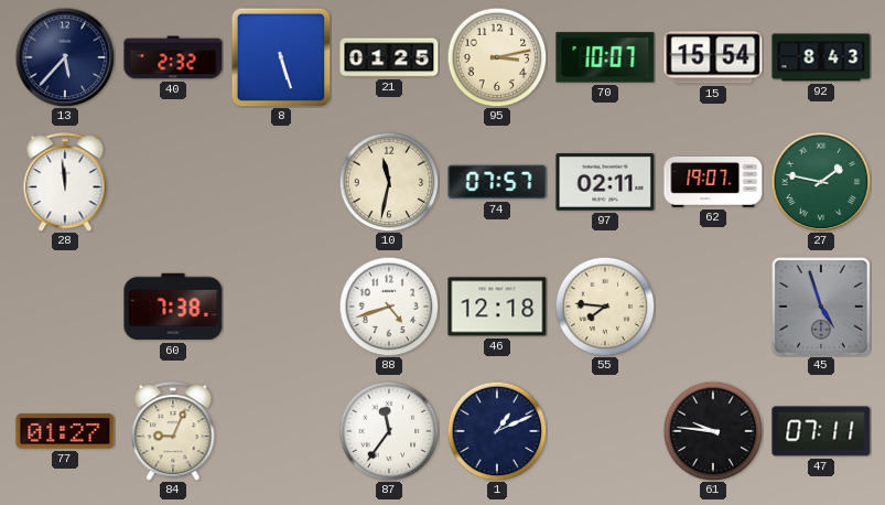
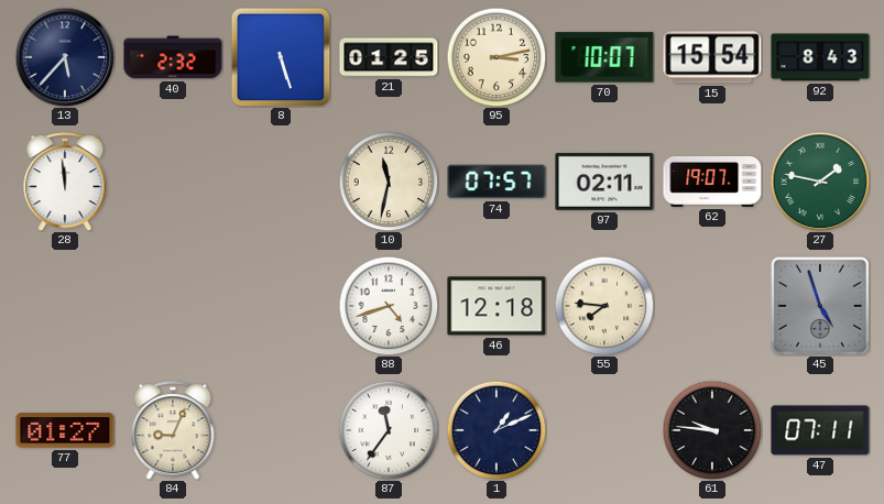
60: 7:38 -> none (173, 307)
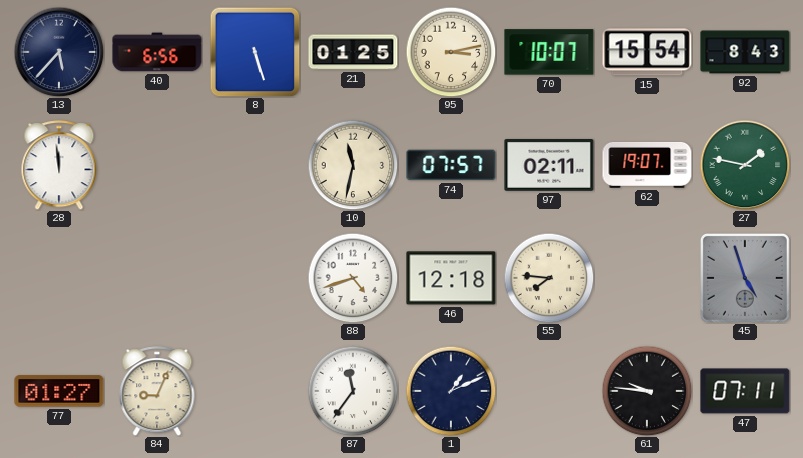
40: 2:32 -> 6:56 (157, 52)
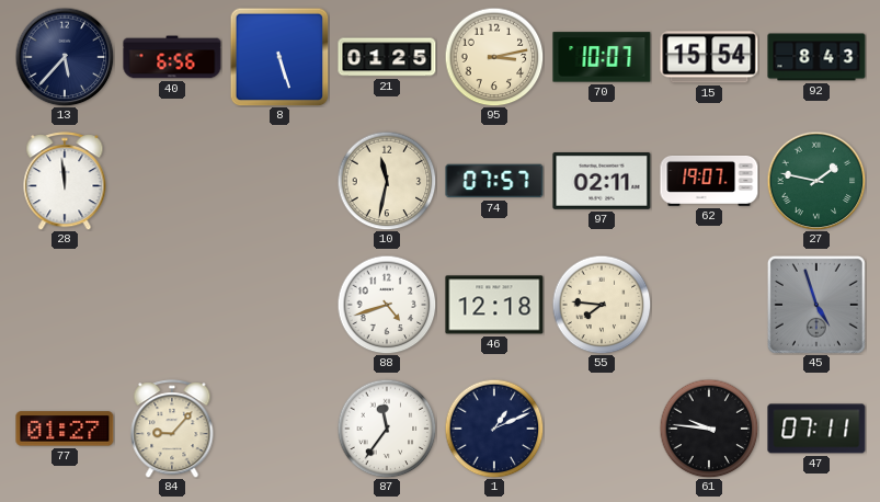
84: 9:04 -> 9:07 (172, 429)
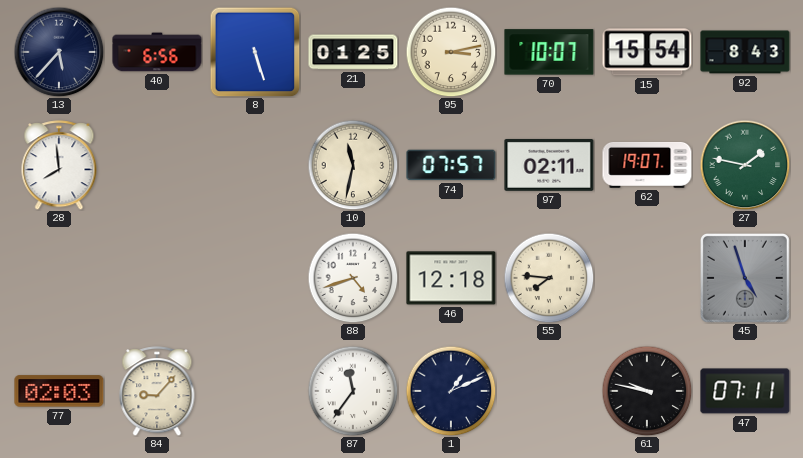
28: 11:59 -> 7:59 (59, 165)
77: 01:27 -> 02:03 (59, 391)
61: 9:46 -> 9:47 (647, 391)
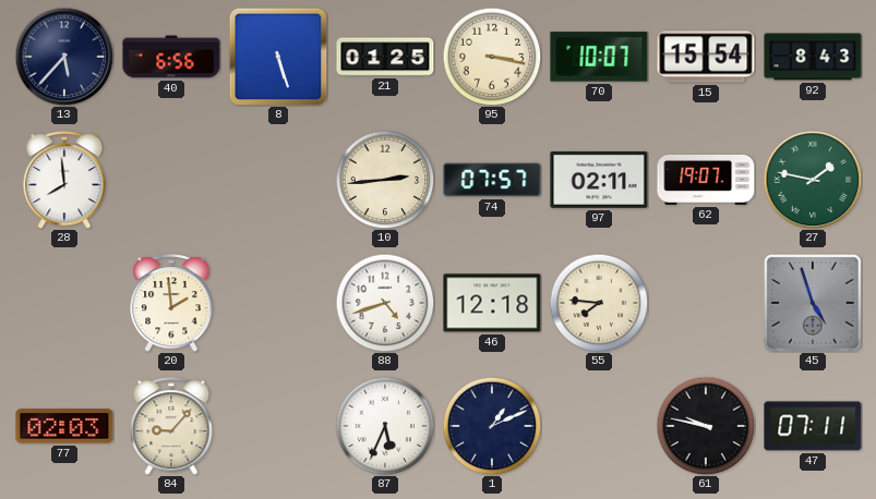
95: 3:13 -> 3:17 (492, 57)
10: 11:32 -> 2:44 (385, 180)
20: none -> 1:59 (171, 303)
87: 11:36 -> 5:34 (385, 426)
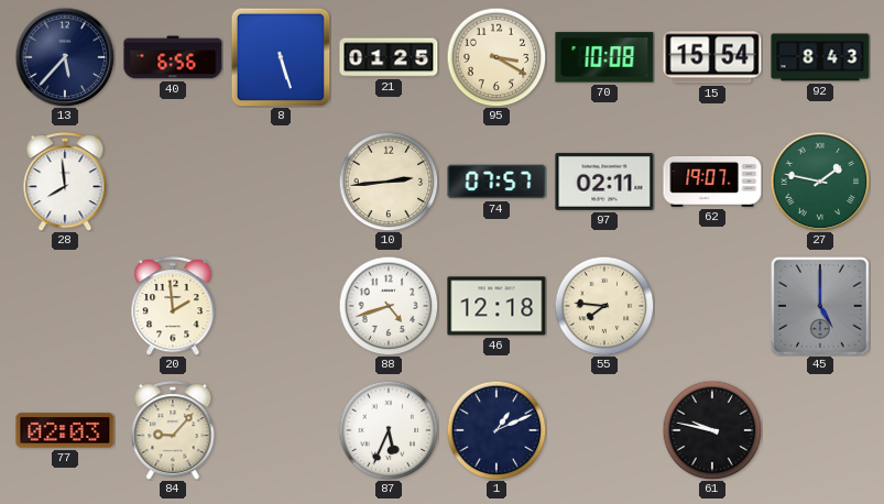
95: 3:17 -> 3:20 (496, 57)
70: 10:07 -> 10:08 (604, 57)
45: 4:57 -> 5:00 (820, 306)
47: 07:11 -> none (813, 426)
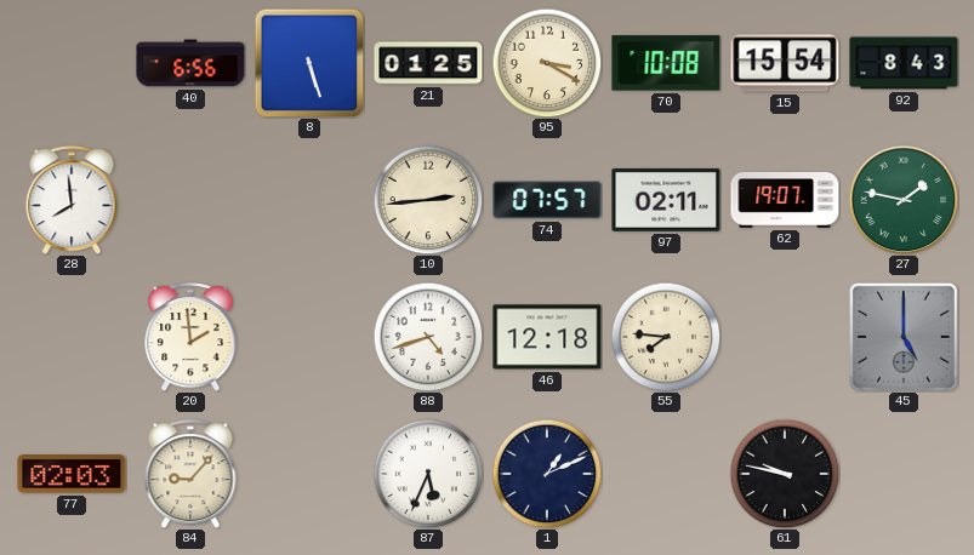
13: 5:37 -> none (65, 57)
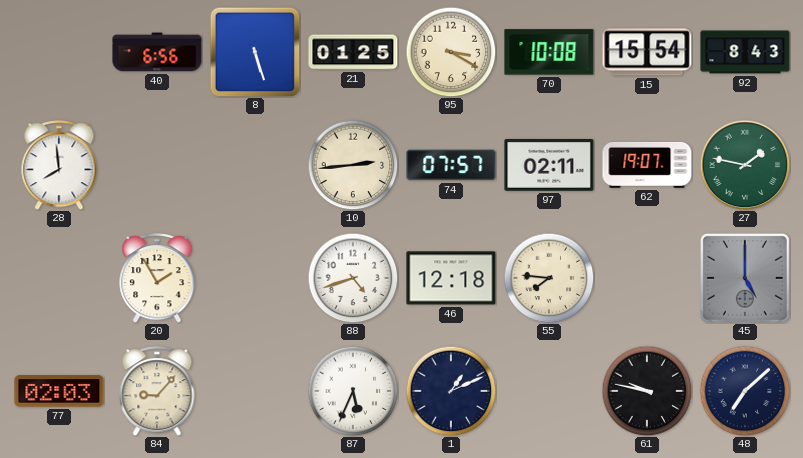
20: 1:59 -> 1:55 (157, 278)
48: none -> 7:08 (745, 391)
